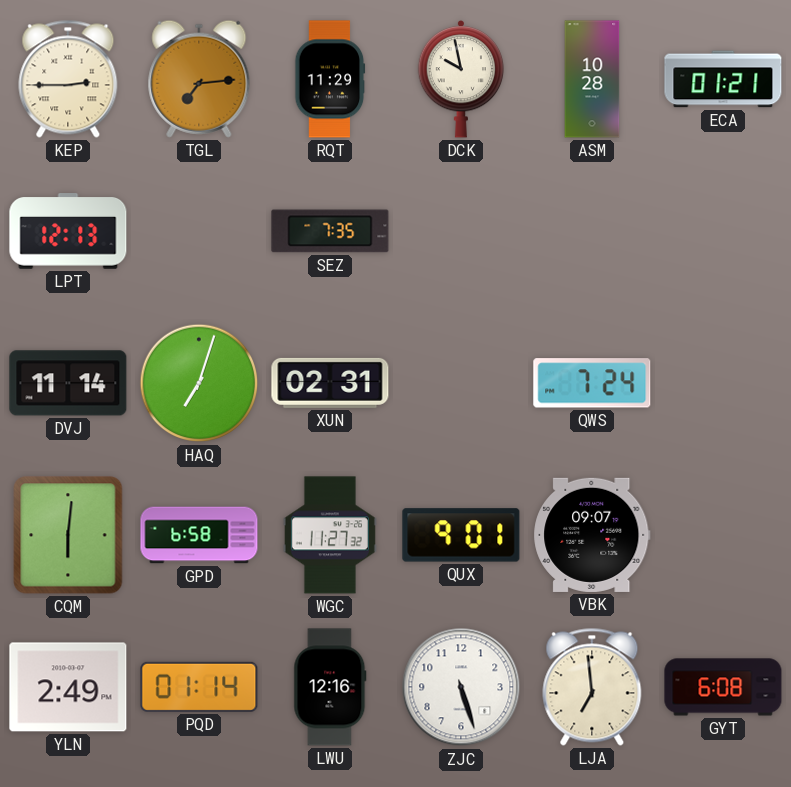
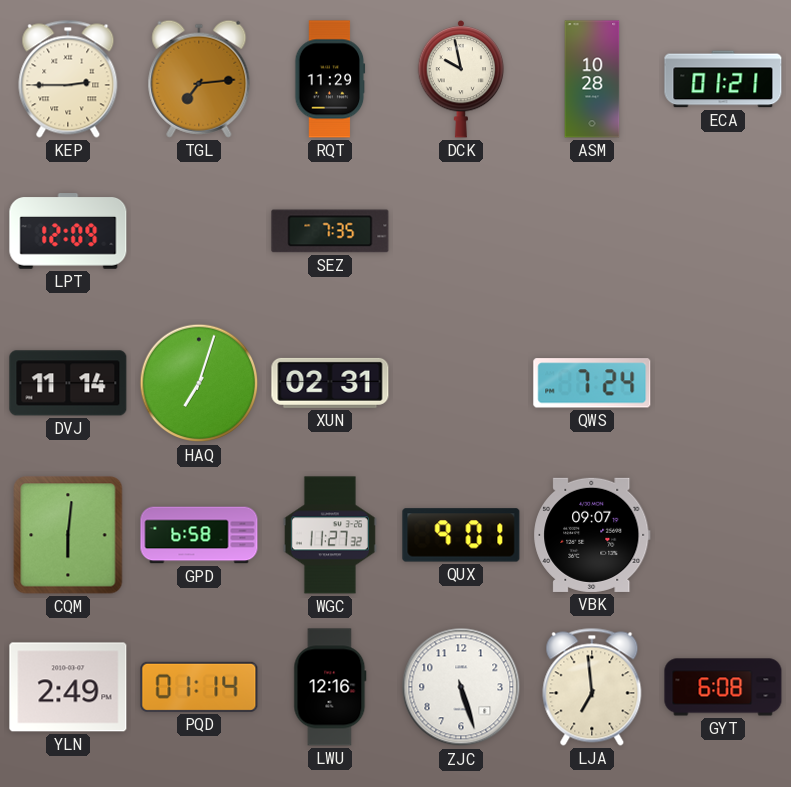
LPT: 12:13 -> 12:09 (68, 231)
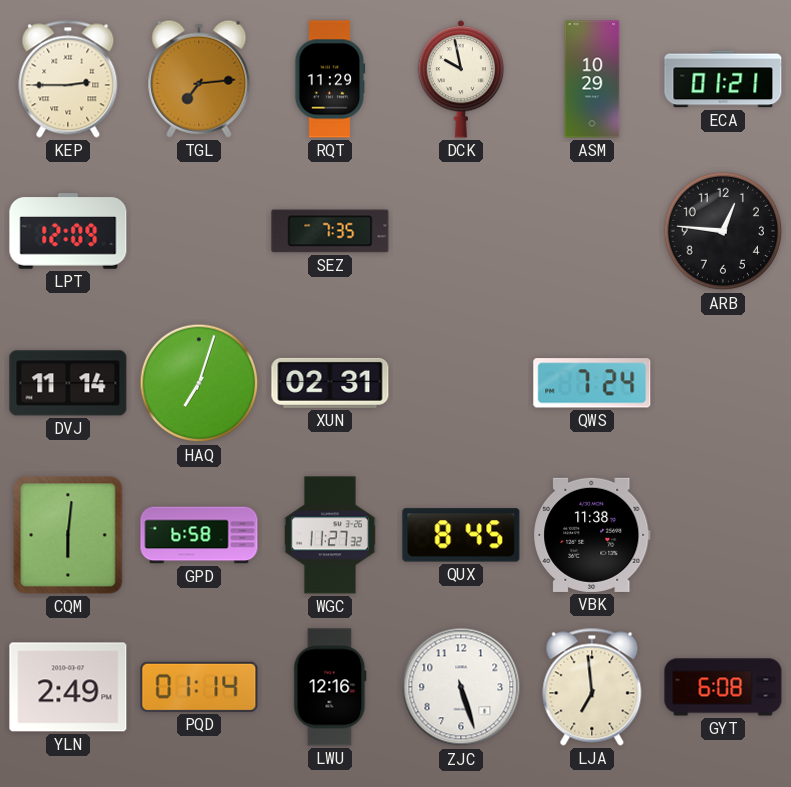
ASM: 10:28 -> 10:29 (592, 79)
ARB: none -> 12:46 (723, 231)
QUX: 9:01 -> 8:45 (461, 535)
VBK: 09:07 -> 11:38 (592, 535)
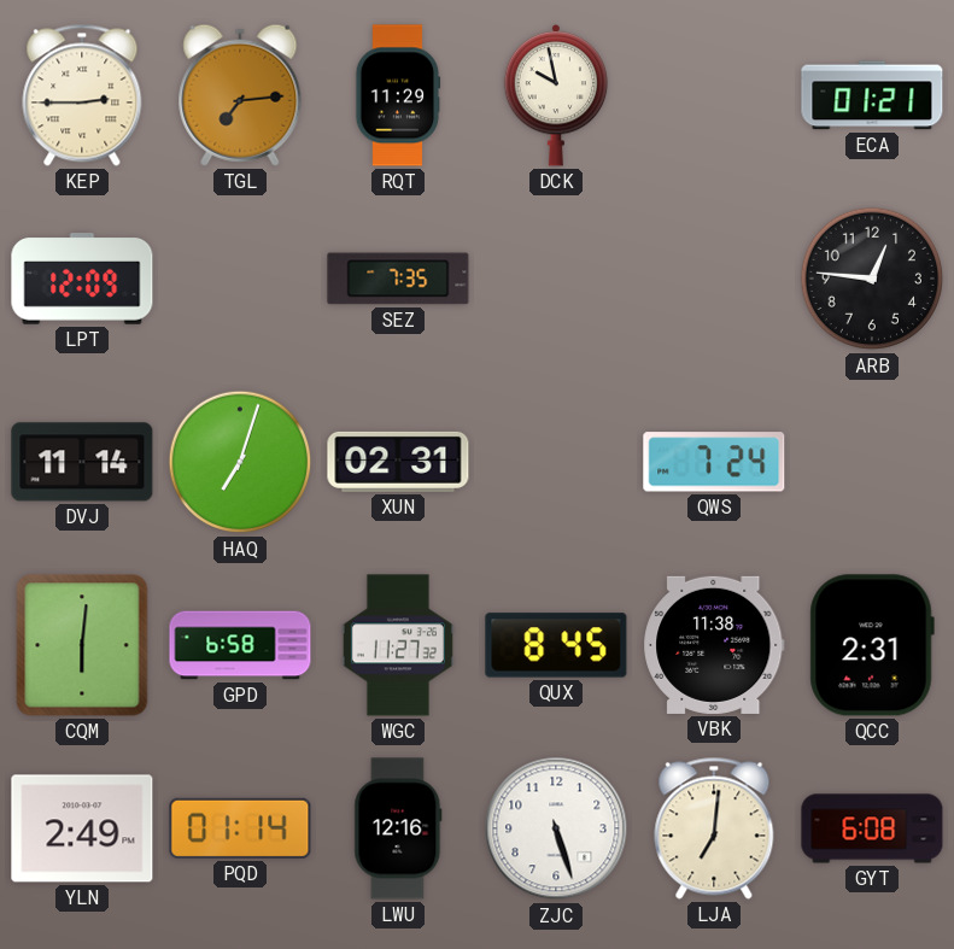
ASM: 10:29 -> none (592, 79)
QCC: none -> 2:31 (872, 645)
LJA: 6:59 -> 7:01 (714, 828)
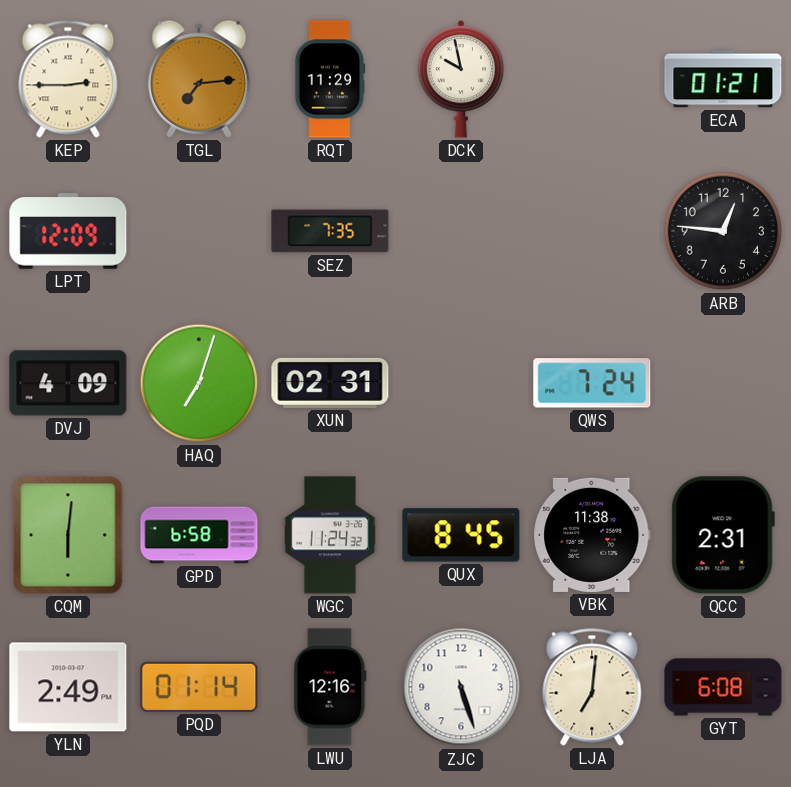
DVJ: 11:14 -> 4:09 (68, 383)
WGC: 11:27 -> 11:24 (330, 535)
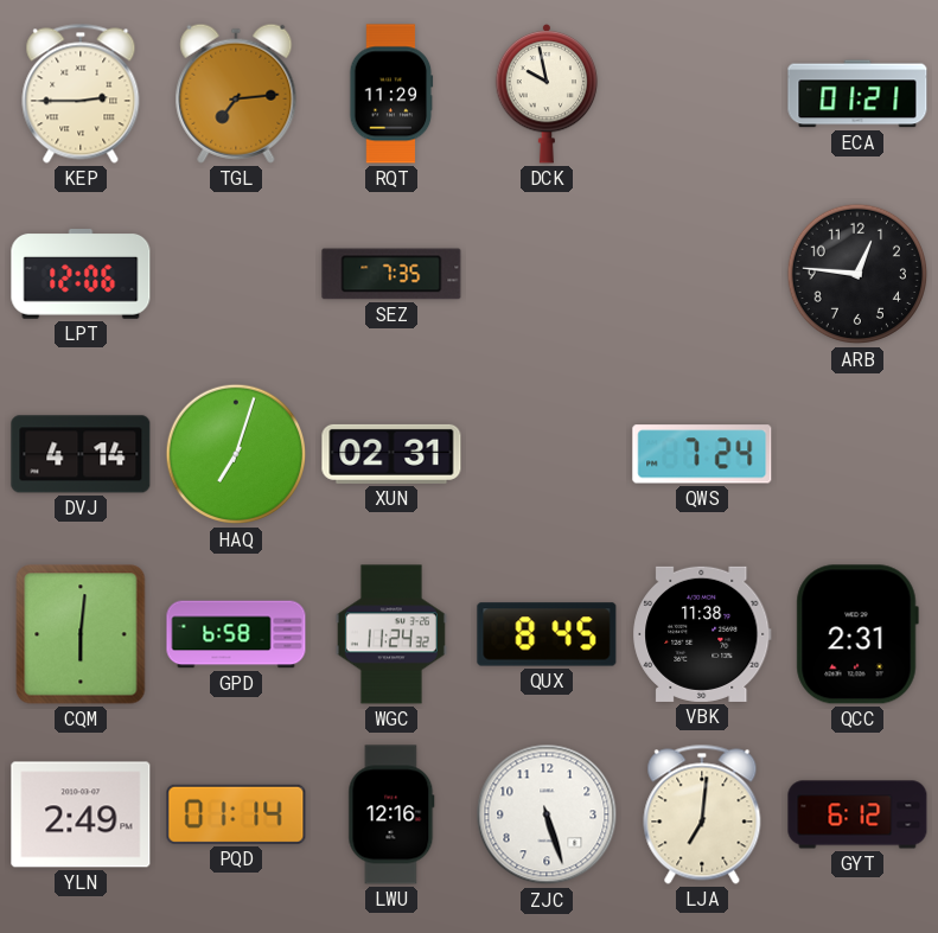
LPT: 12:09 -> 12:06 (81, 274)
DVJ: 4:09 -> 4:14 (81, 454)
GYT: 6:08 -> 6:12 (857, 814)
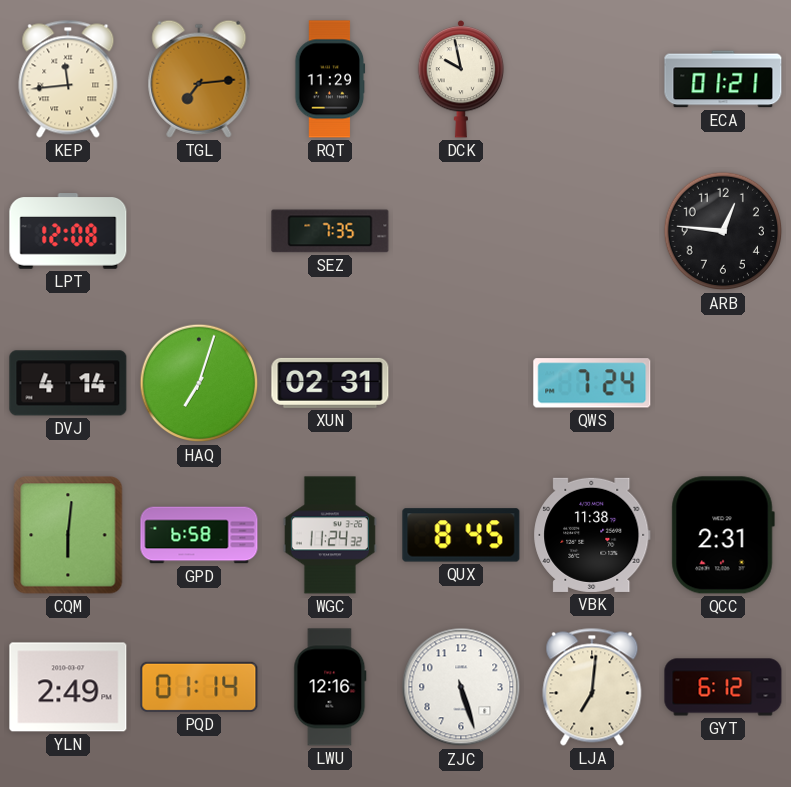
KEP: 2:45 -> 11:44 (68, 79)
LPT: 12:06 -> 12:08 (68, 231)
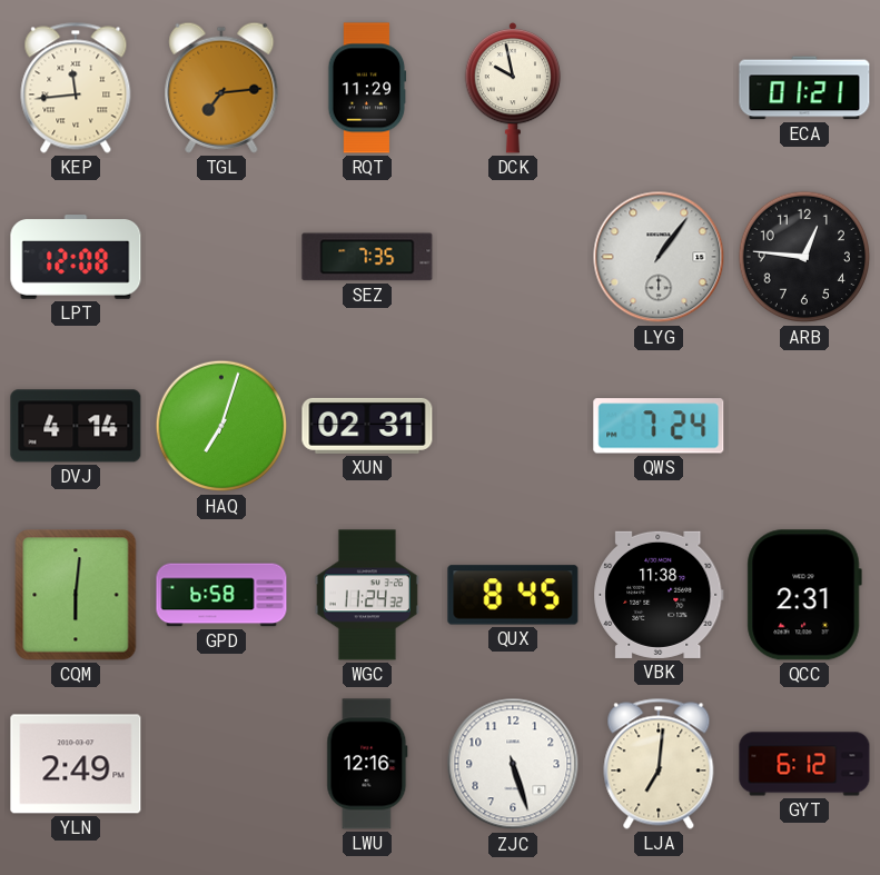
LYG: none -> 1:06 (659, 257)
PQD: 01:14 -> none (199, 687)
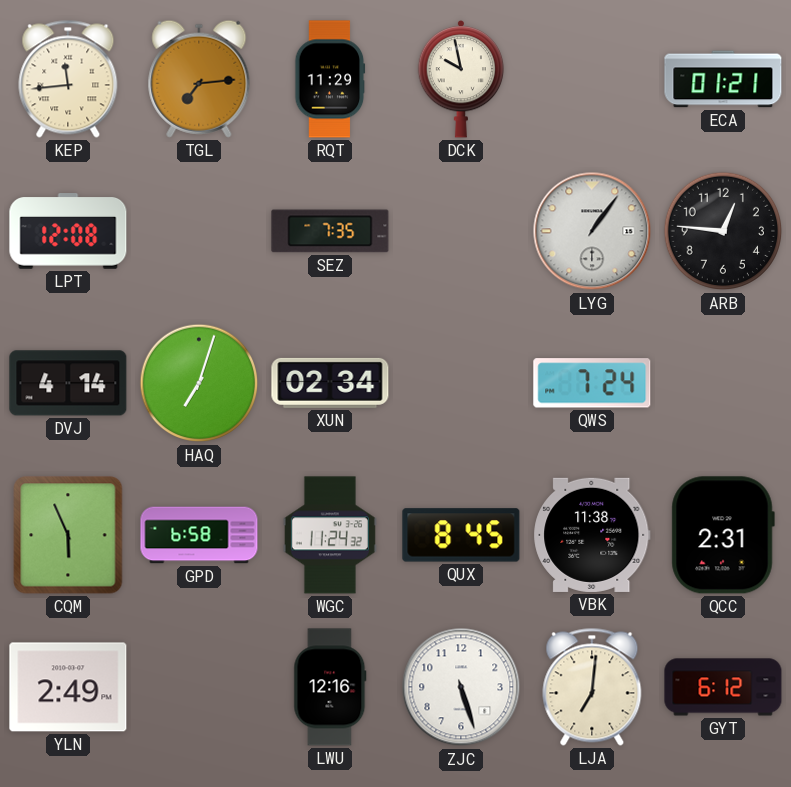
XUN: 02:31 -> 02:34 (330, 383)
CQM: 6:01 -> 5:56 (68, 535)
